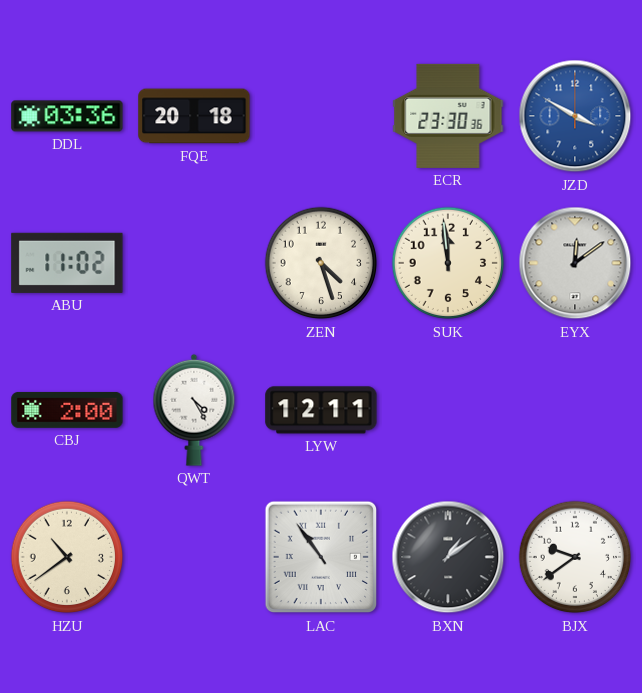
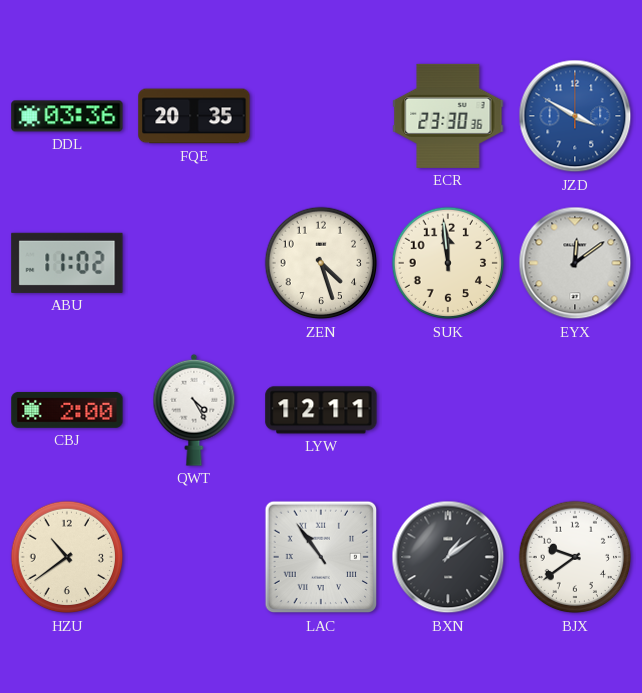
FQE: 20:18 -> 20:35 (194, 116)
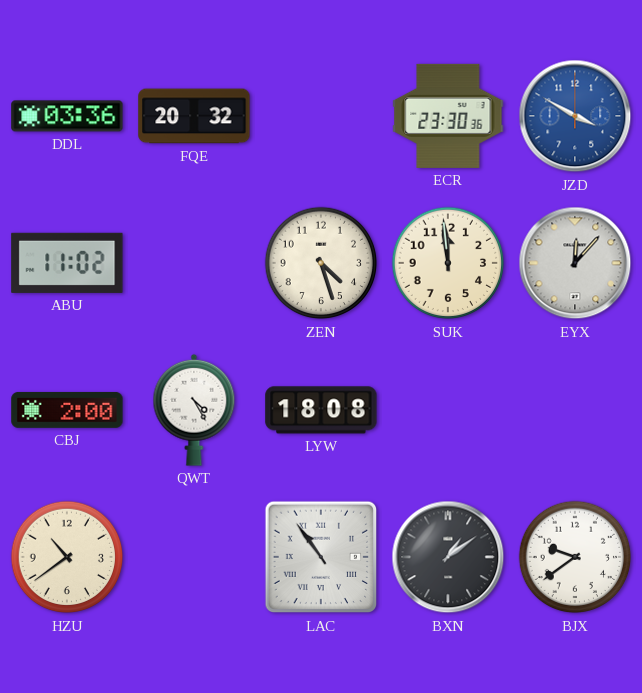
FQE: 20:35 -> 20:32 (194, 116)
EYX: 12:09 -> 12:07 (575, 263)
LYW: 12:11 -> 18:08 (321, 410)
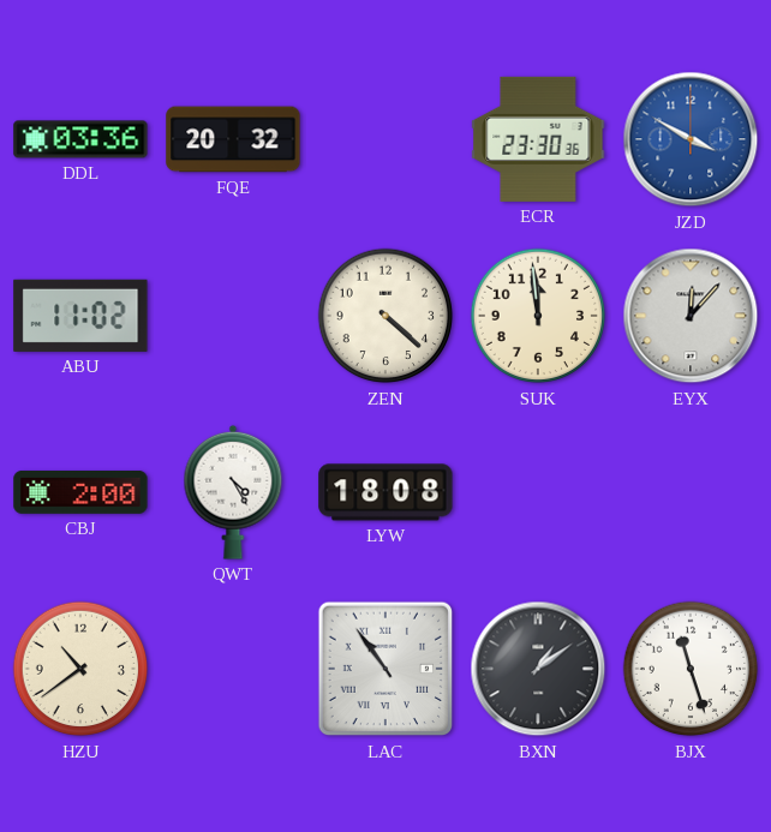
ZEN: 4:27 -> 4:22 (385, 316)
BJX: 9:39 -> 11:27 (691, 669)
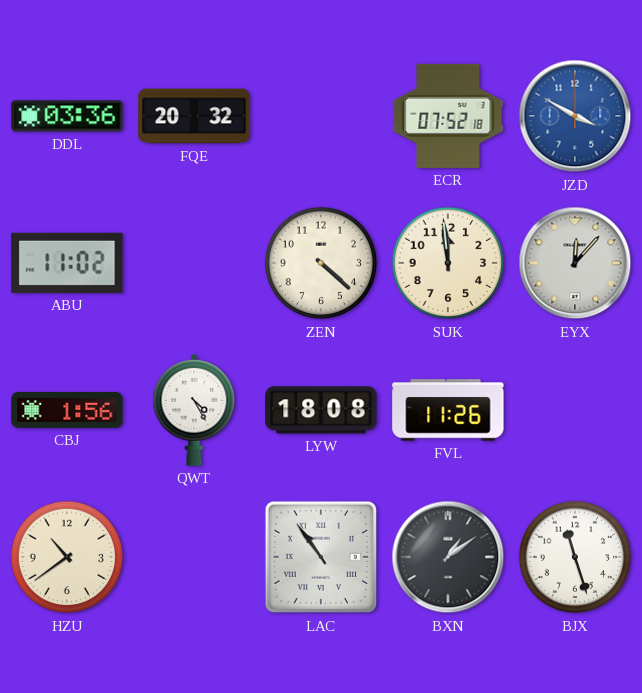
ECR: 23:30 -> 07:52 (448, 116)
CBJ: 2:00 -> 1:56 (67, 410)
FVL: none -> 11:26 (448, 410)
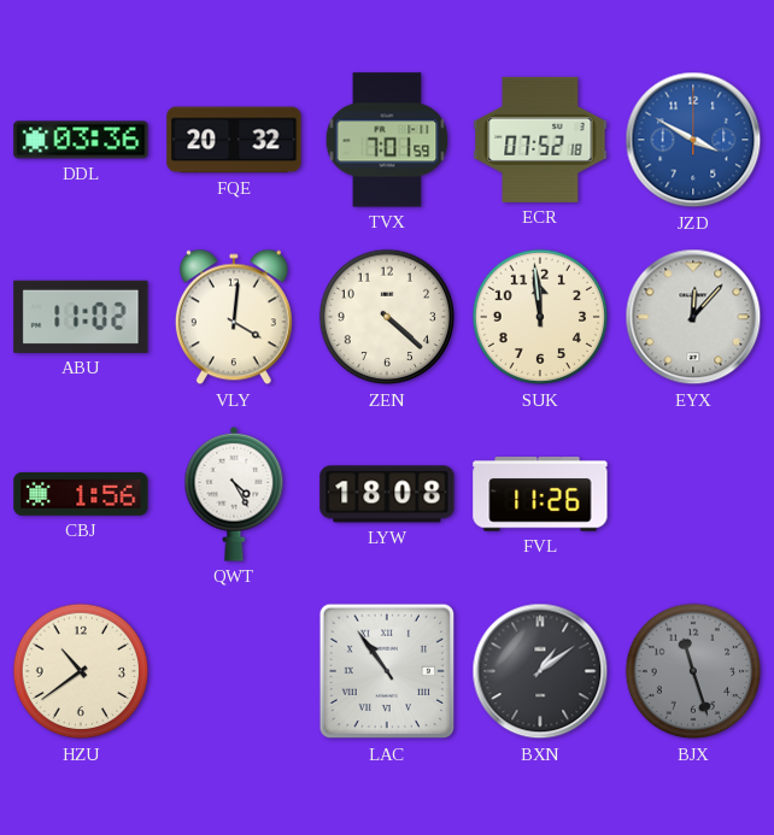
TVX: none -> 7:01 (387, 140)
VLY: none -> 4:01 (234, 317)
BJX dial: white -> grey (693, 671)
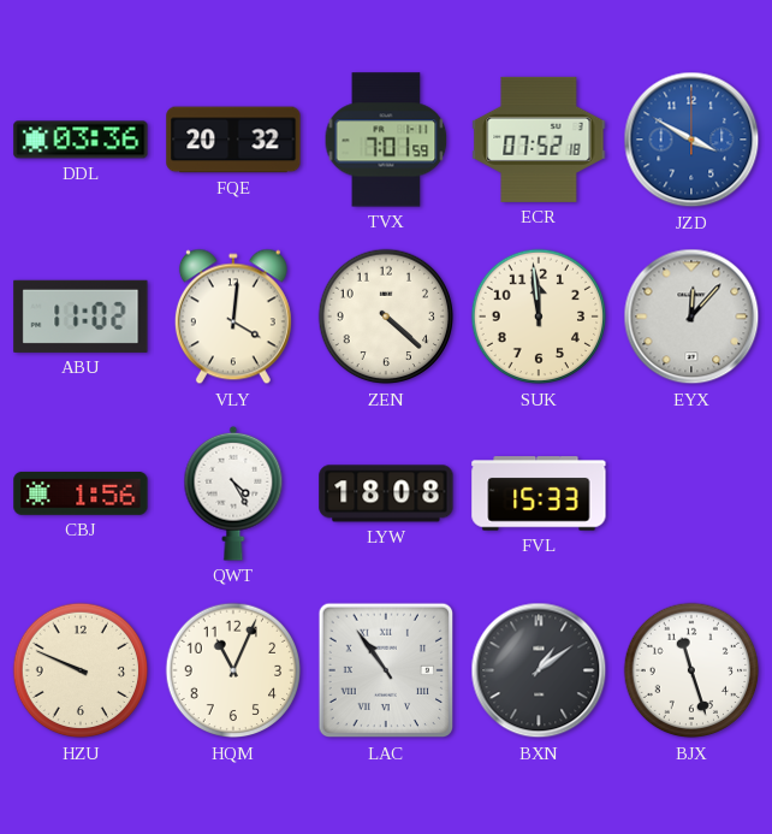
FVL: 11:26 -> 15:33 (539, 493)
HZU: 10:39 -> 9:49 (81, 670)
HQM: none -> 11:04 (233, 670)
BJX dial: grey -> white (691, 670)
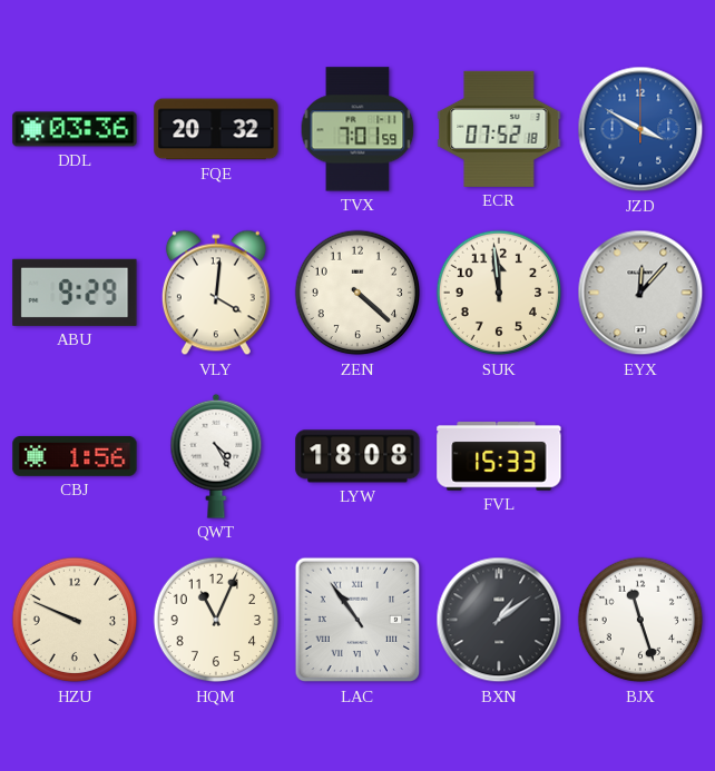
ABU: 11:02 -> 9:29 (75, 293)
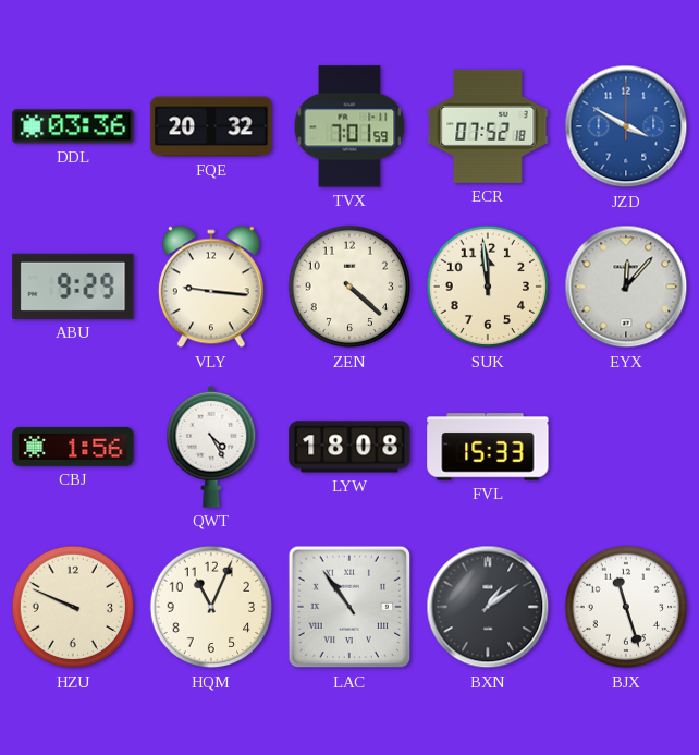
VLY: 4:01 -> 9:16 (211, 287)
